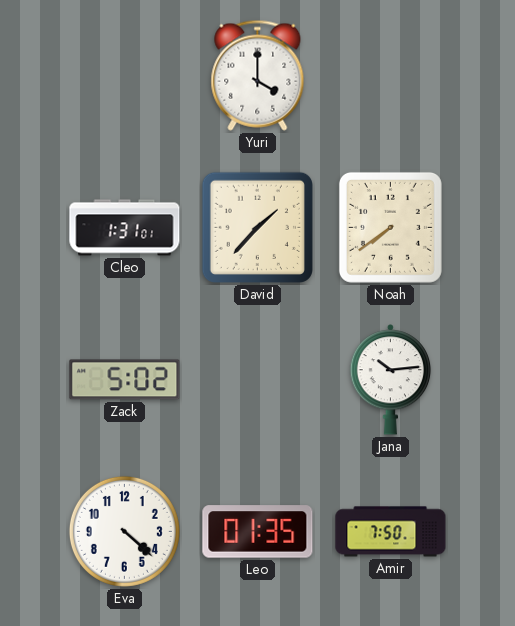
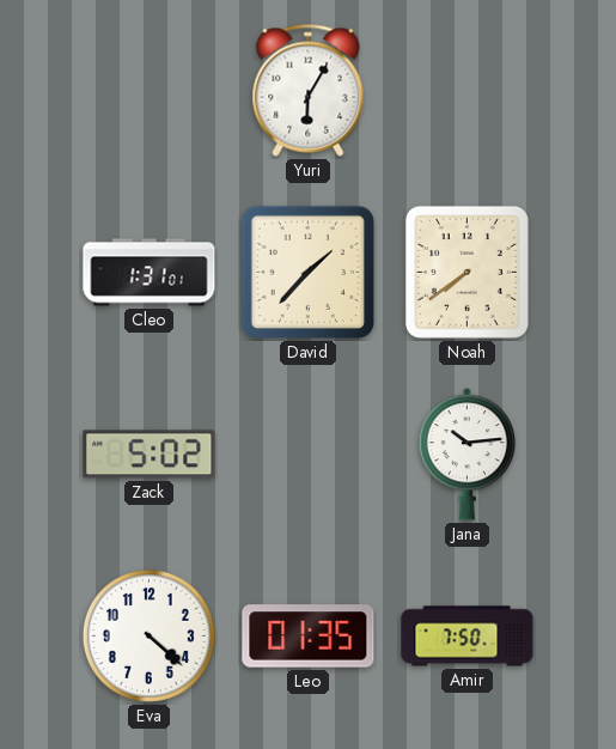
Yuri: 4:00 -> 6:05 (309, 90)
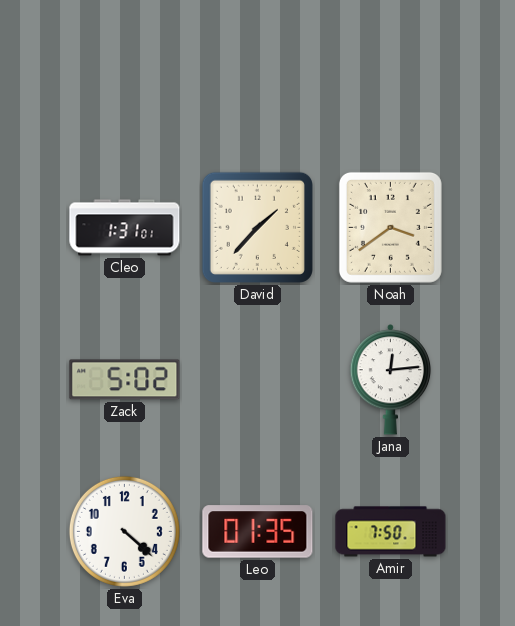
Yuri: 6:05 -> none (309, 90)
Noah: 7:39 -> 3:39 (390, 227)
Jana: 10:14 -> 12:14 (391, 380)
